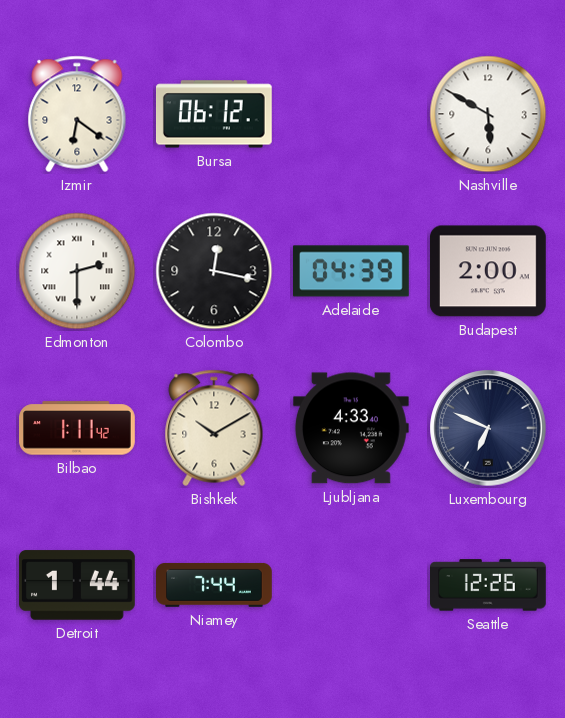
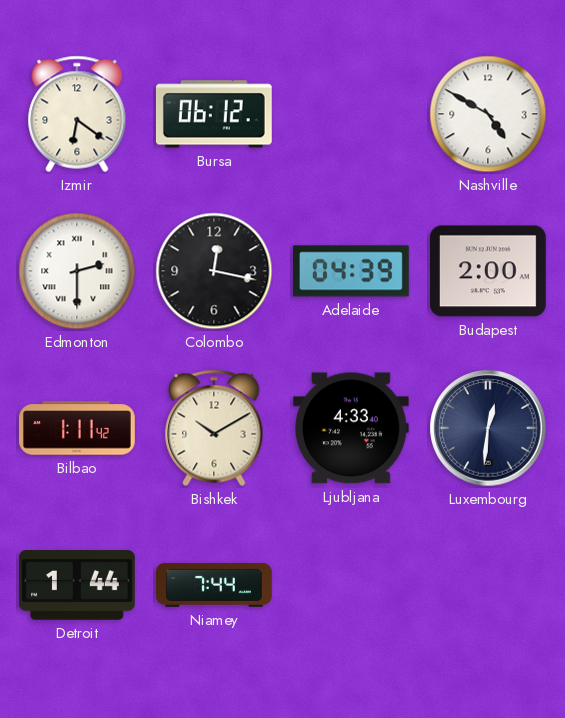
Nashville: 5:50 -> 4:50 (488, 114)
Luxembourg: 6:49 -> 12:31 (488, 428)
Seattle: 12:26 -> none (489, 585)
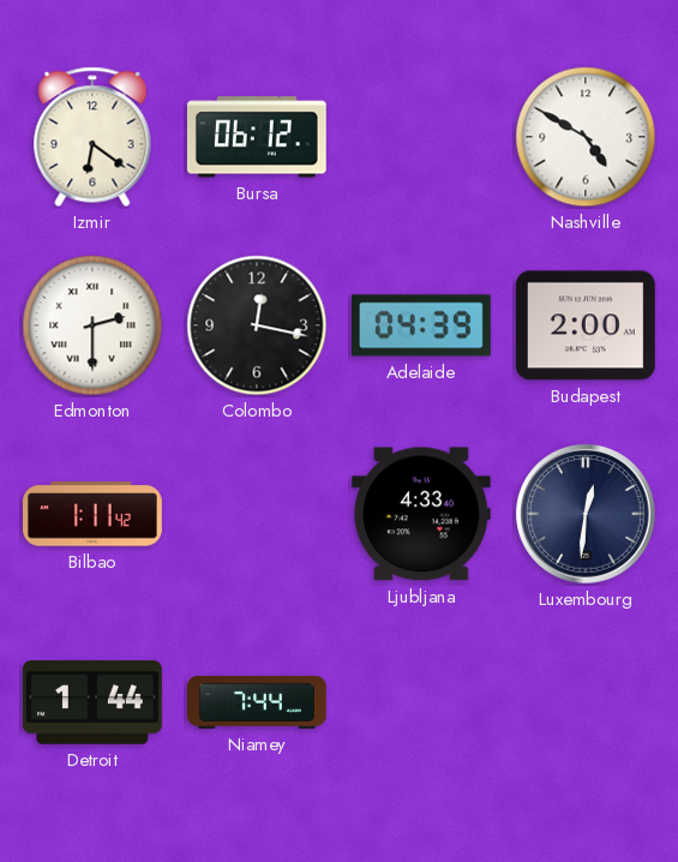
Bishkek: 10:10 -> none (214, 428)
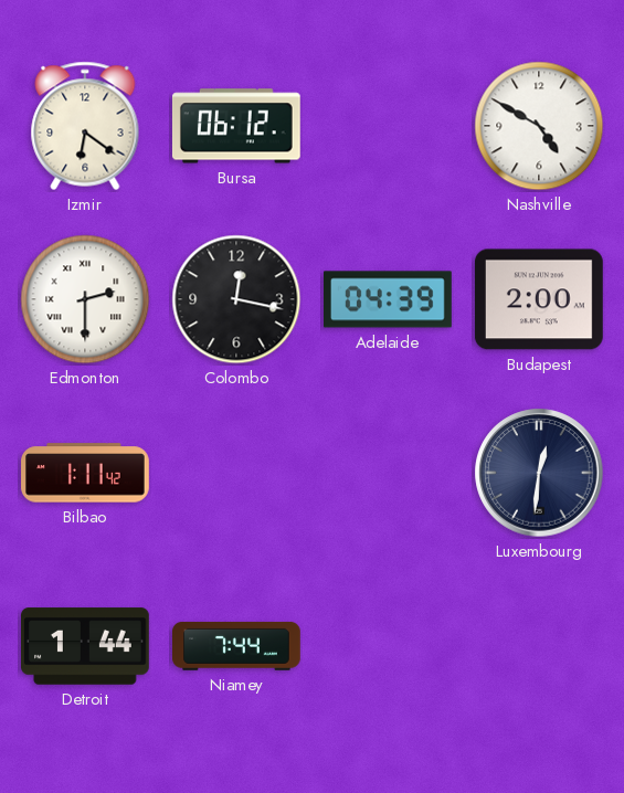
Ljubljana: 4:33 -> none (421, 514)
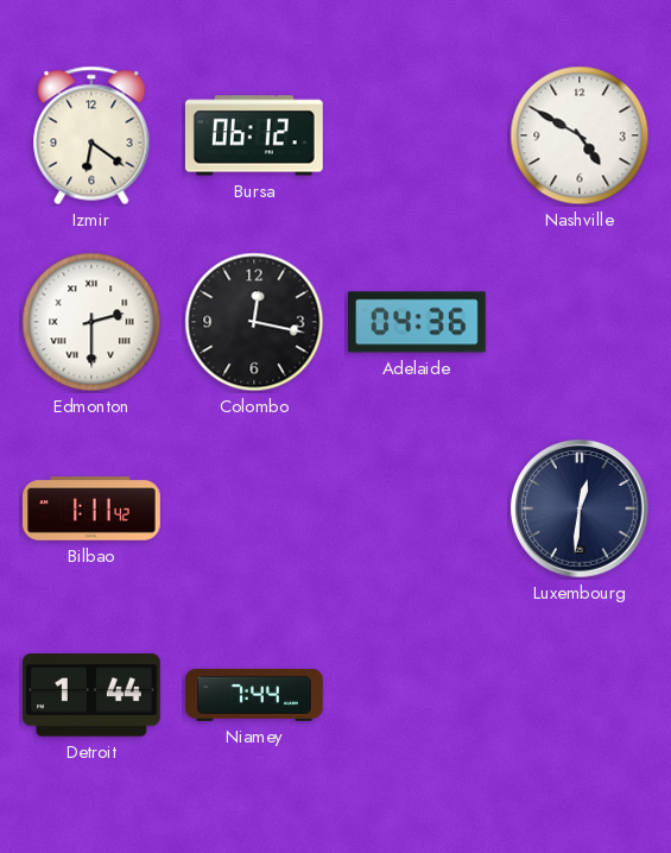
Adelaide: 04:39 -> 04:36 (418, 322)
Budapest: 2:00 -> none (539, 299)
